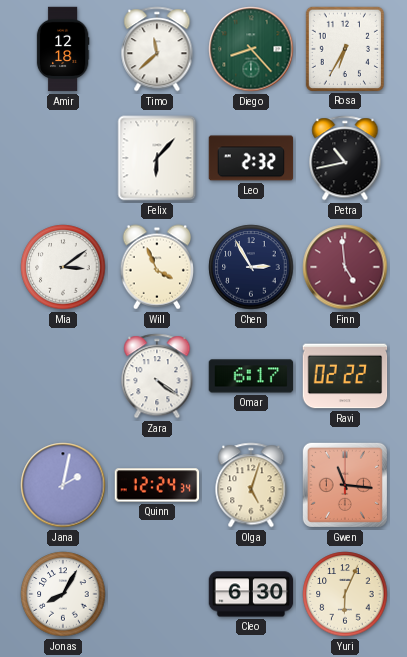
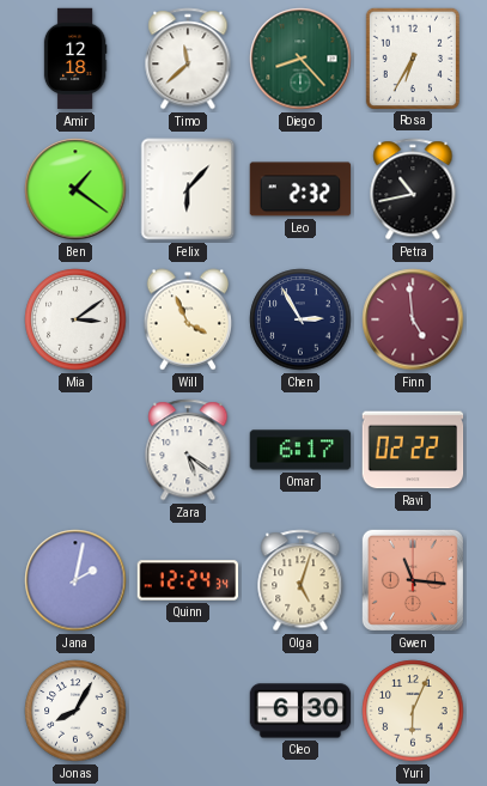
Ben: none -> 1:21 (75, 189)
Zara: 4:21 -> 5:21 (188, 450)
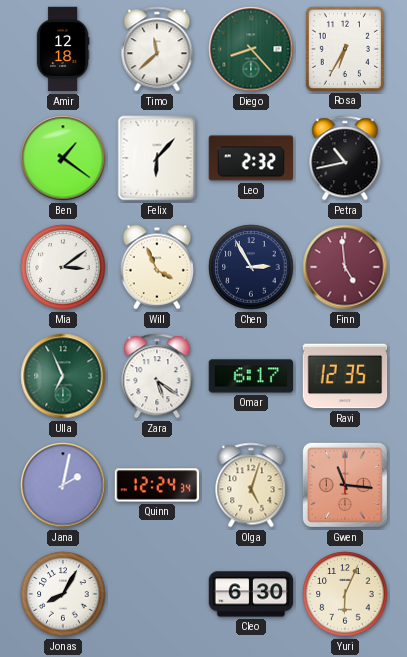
Ulla: none -> 6:56 (63, 376)
Ravi: 02:22 -> 12:35 (345, 376)
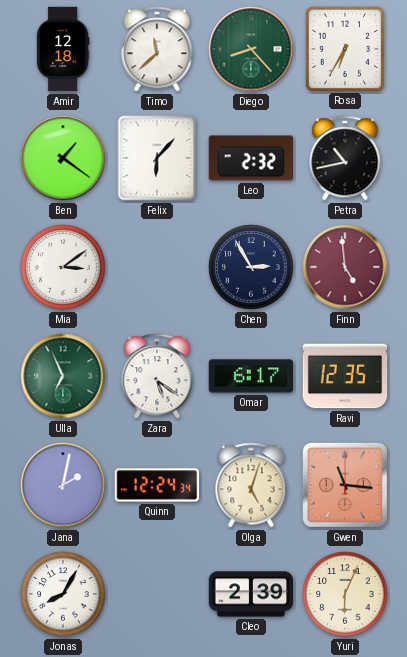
Will: 3:56 -> none (157, 267)
Cleo: 6:30 -> 2:39 (251, 594)
